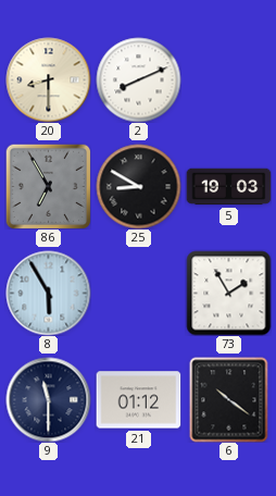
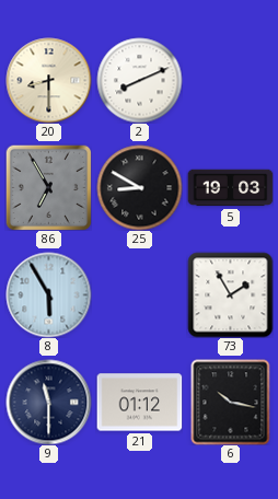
6: 10:21 -> 10:17 (231, 402)
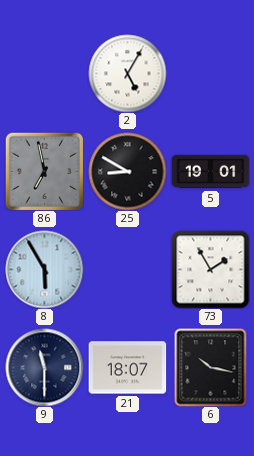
20: 8:30 -> none (48, 80)
2: 8:11 -> 5:05 (127, 73)
86: 6:55 -> 6:58 (44, 171)
5: 19:03 -> 19:01 (210, 172)
21: 01:12 -> 18:07 (127, 368)
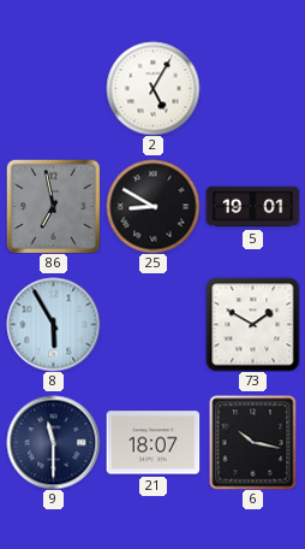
73: 1:55 -> 1:50 (252, 324)
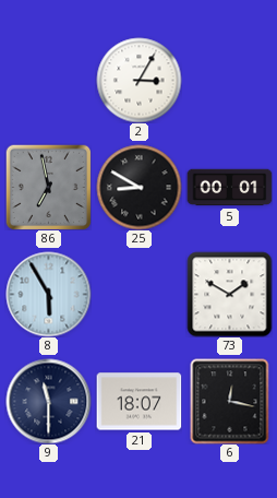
2: 5:05 -> 3:05 (138, 80)
5: 19:01 -> 00:01 (229, 188)
6: 10:17 -> 12:17 (230, 401)
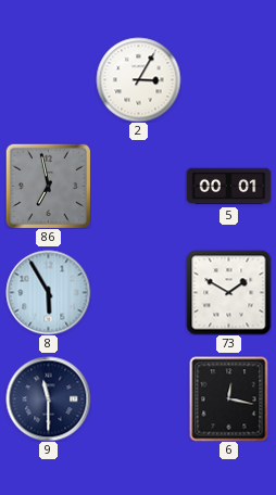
25: 8:50 -> none (138, 187)
21: 18:07 -> none (138, 402)
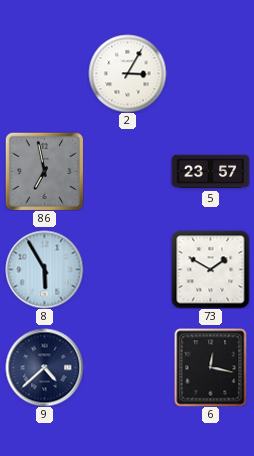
5: 00:01 -> 23:57 (210, 172)
9: 11:30 -> 4:38 (44, 367)
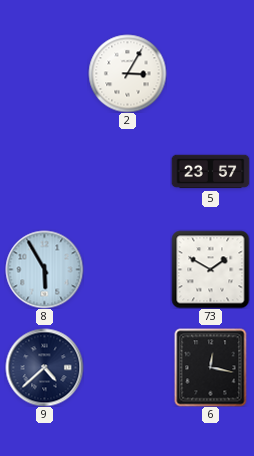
86: 6:58 -> none (44, 171)
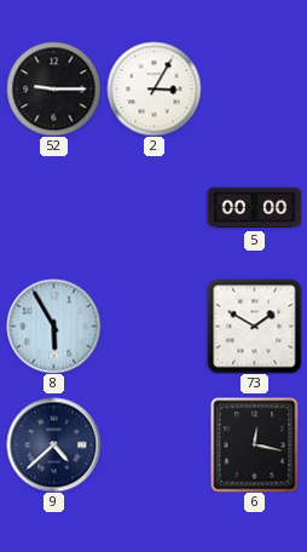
52: none -> 9:15 (53, 88)
5: 23:57 -> 00:00 (254, 208)
